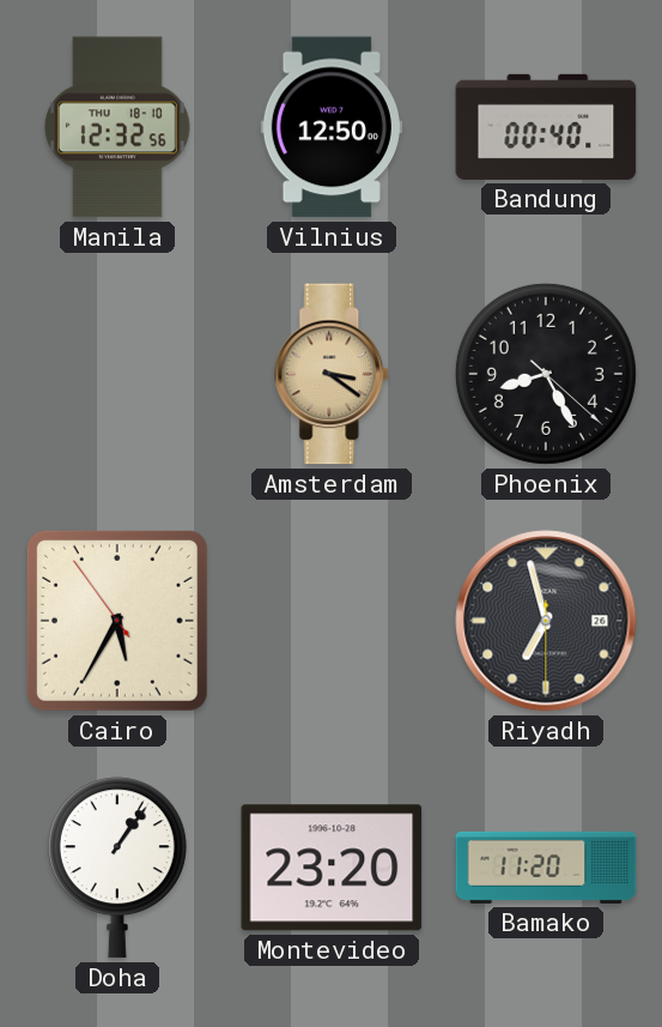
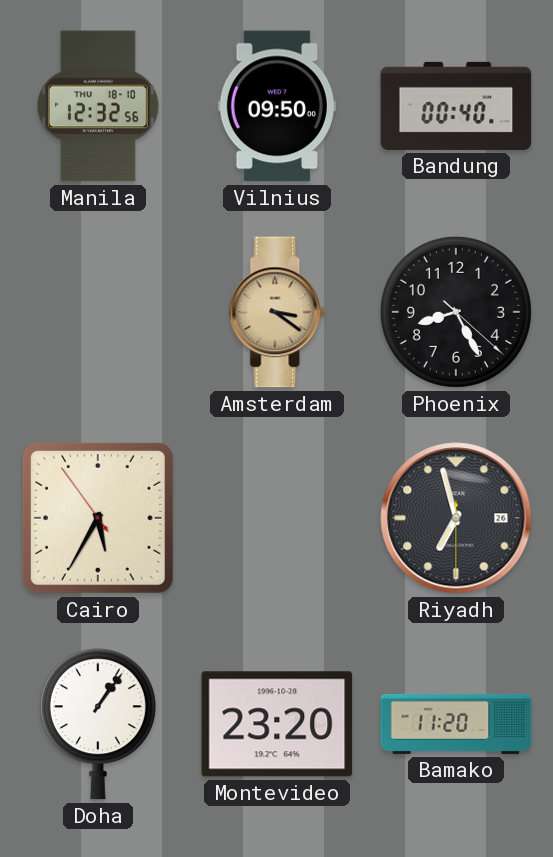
Vilnius: 12:50 -> 09:50 (277, 106)
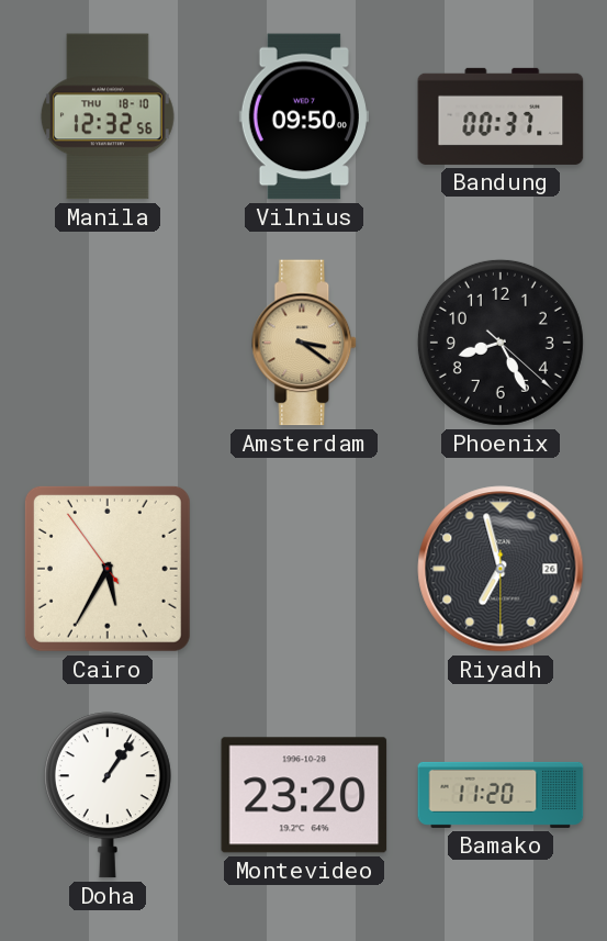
Bandung: 00:40 -> 00:37 (501, 116)
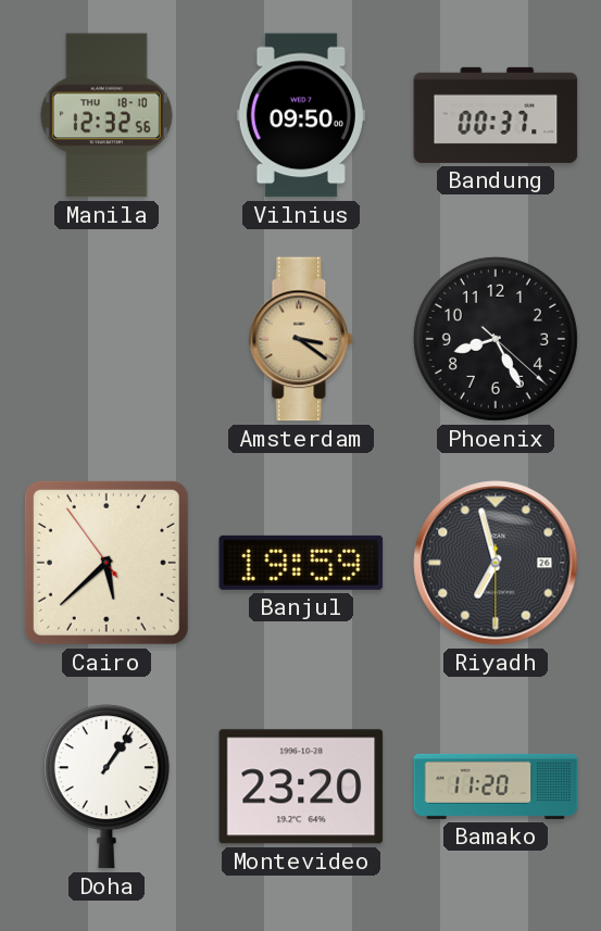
Cairo: 5:34 -> 5:37 (107, 563)
Banjul: none -> 19:59 (301, 563)
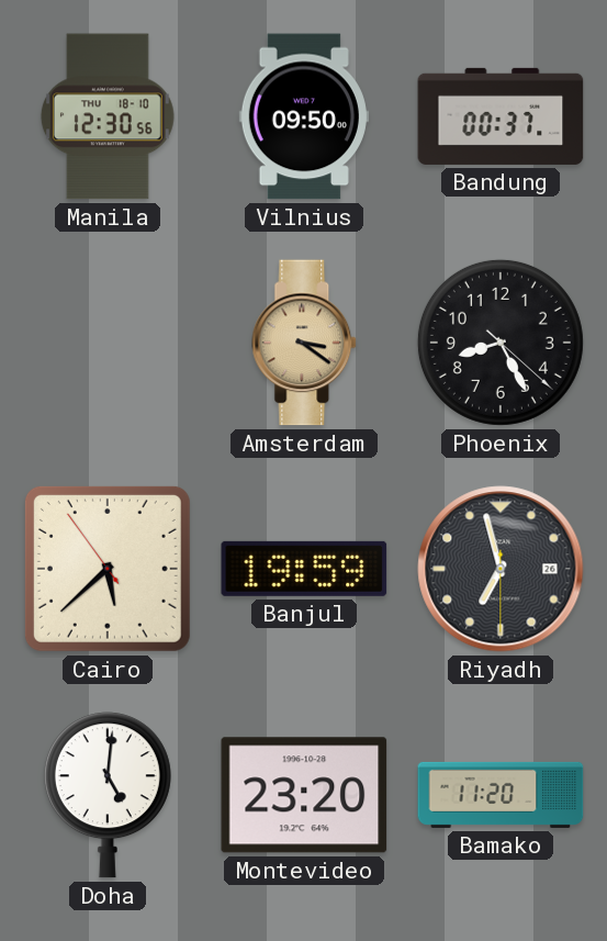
Manila: 12:32 -> 12:30 (108, 116)
Doha: 1:06 -> 5:01 (108, 795)
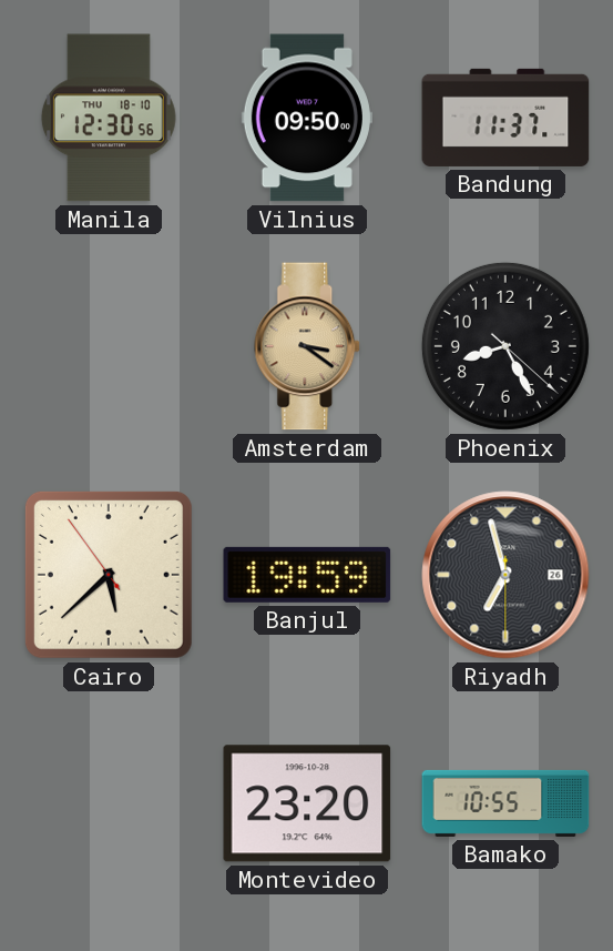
Bandung: 00:37 -> 11:37 (505, 118)
Doha: 5:01 -> none (108, 795)
Bamako: 11:20 -> 10:55 (505, 803)
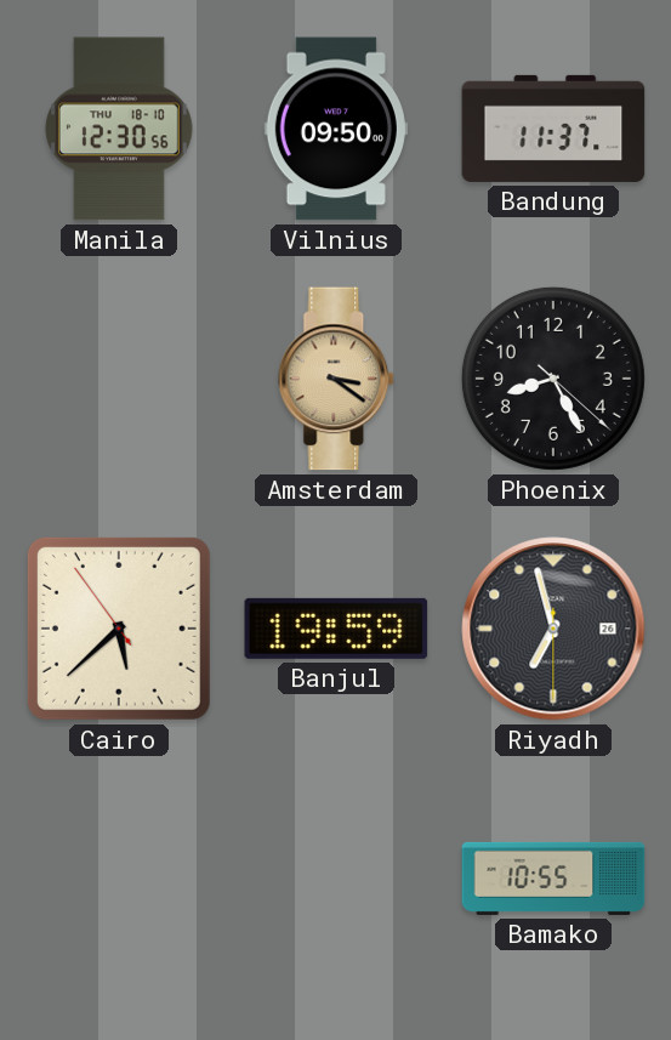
Montevideo: 23:20 -> none (307, 803)
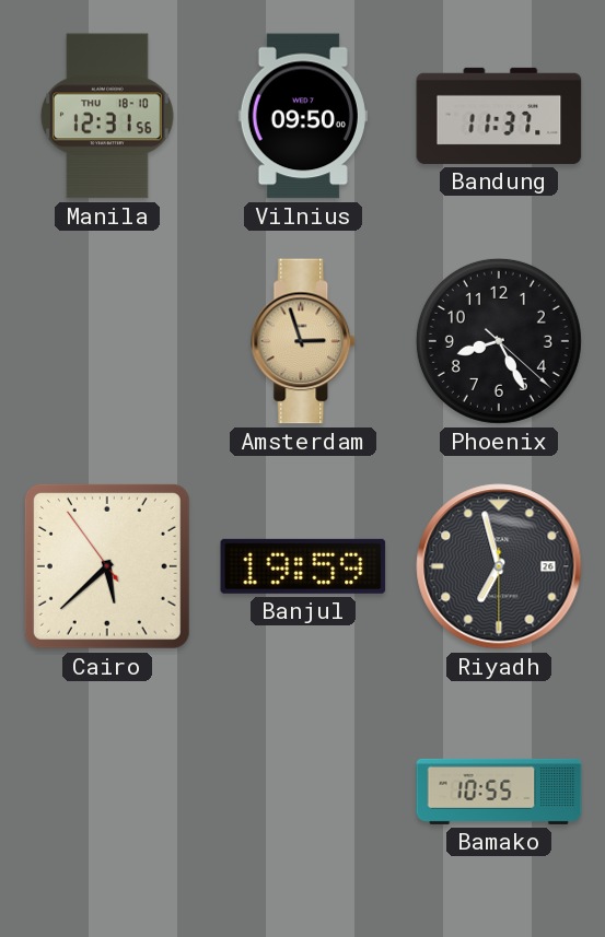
Manila: 12:30 -> 12:31 (107, 116)
Amsterdam: 3:21 -> 2:57 (304, 341)
